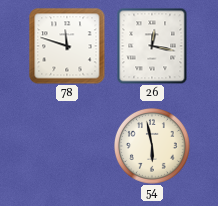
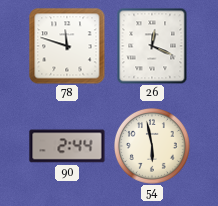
26: 12:17 -> 12:19 (152, 46)
90: none -> 2:44 (67, 146)
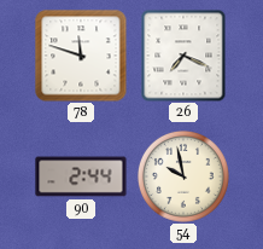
26: 12:19 -> 7:19 (183, 56)
54: 5:58 -> 9:58 (185, 178)
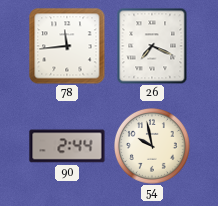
78: 11:48 -> 11:44 (67, 46)
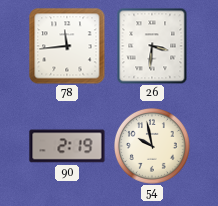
26: 7:19 -> 3:31 (152, 46)
90: 2:44 -> 2:19 (67, 146)
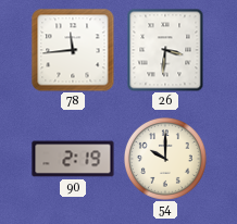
54: 9:58 -> 10:00 (166, 160)
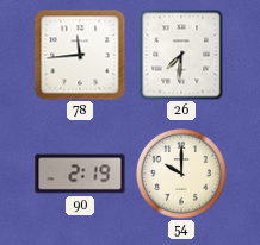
26: 3:31 -> 7:31 (181, 55)
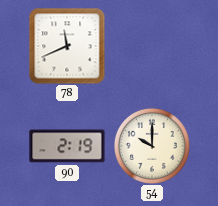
78: 11:44 -> 11:41 (67, 46)
26: 7:31 -> none (181, 55)
